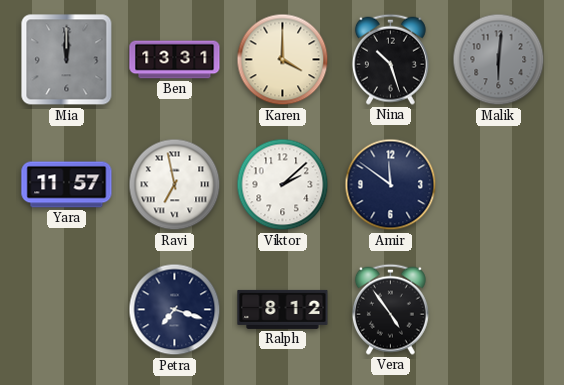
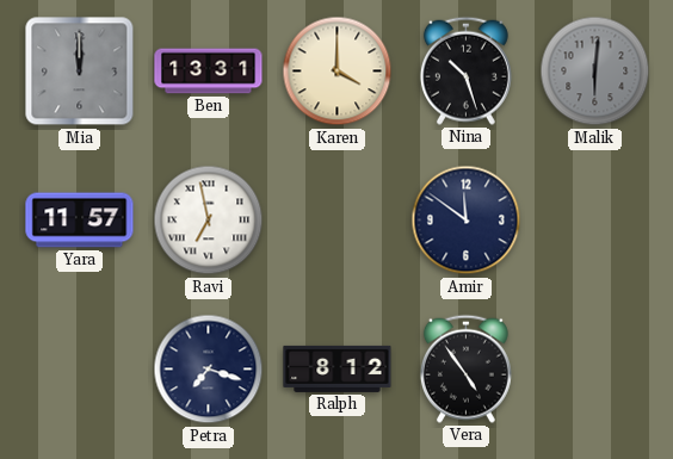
Viktor: 2:08 -> none (283, 185)
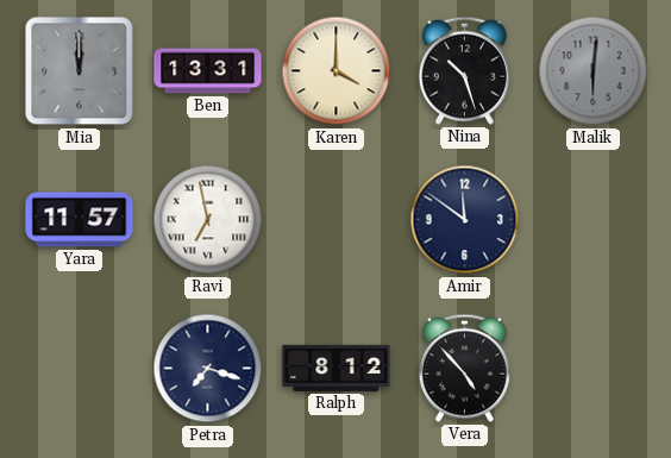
Vera: 4:54 -> 4:53 (464, 368)
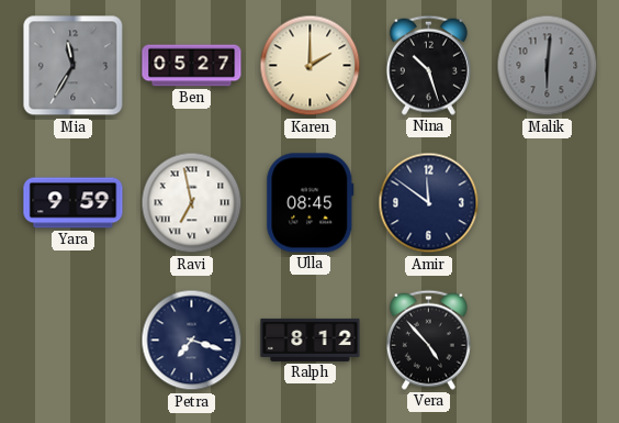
Mia: 12:00 -> 11:35 (74, 66)
Ben: 13:31 -> 05:27 (192, 66)
Karen: 4:00 -> 2:00 (311, 66)
Yara: 11:57 -> 9:59 (74, 203)
Ulla: none -> 08:45 (311, 203)
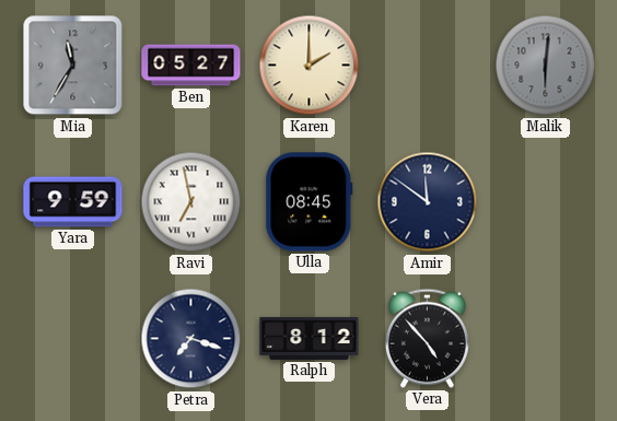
Nina: 10:27 -> none (428, 65)
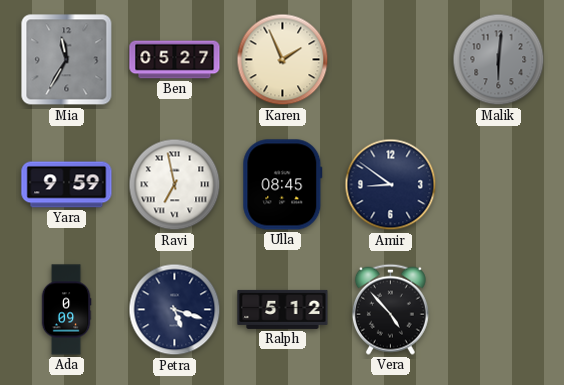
Karen: 2:00 -> 1:56 (283, 60)
Amir: 11:51 -> 8:51 (391, 185)
Ada: none -> 0:09 (66, 310)
Petra: 7:18 -> 5:18 (175, 310)
Ralph: 8:12 -> 5:12 (283, 309)
